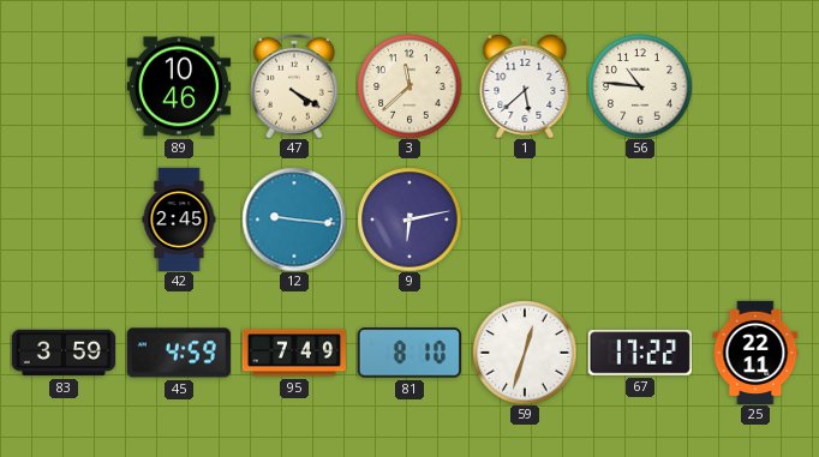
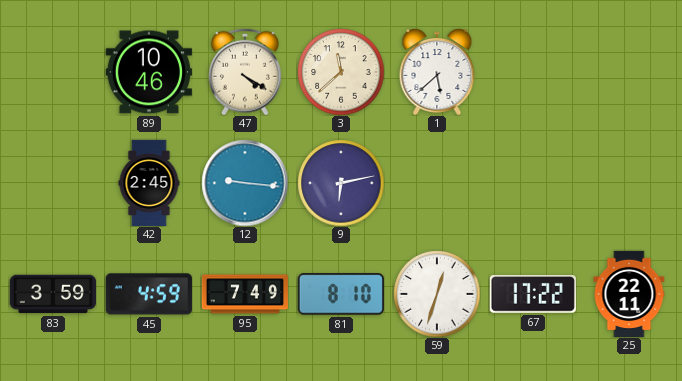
56: 10:46 -> none (640, 86)
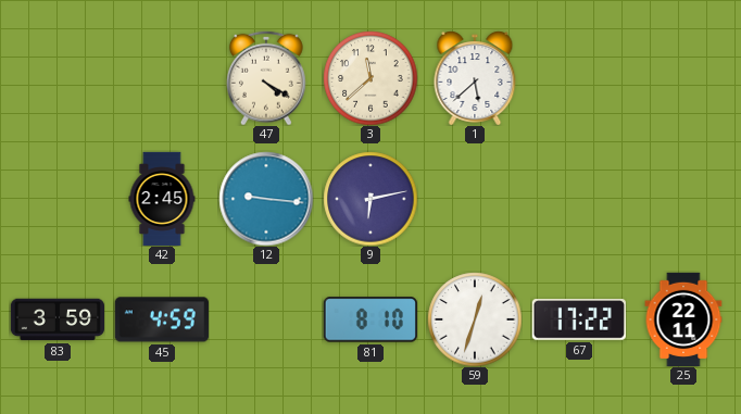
89: 10:46 -> none (149, 72)
95: 7:49 -> none (244, 294)
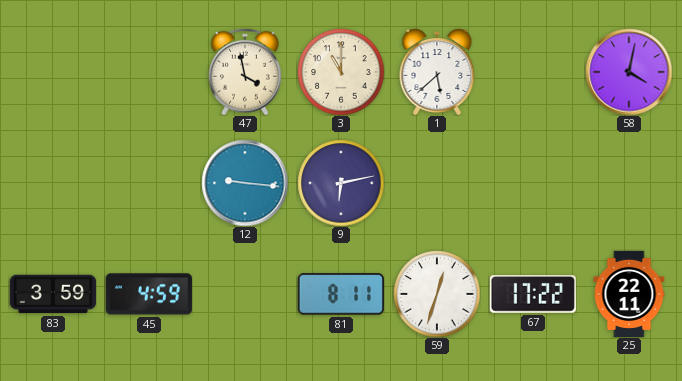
47: 4:20 -> 3:58 (245, 72)
3: 11:38 -> 11:00 (341, 72)
58: none -> 4:02 (629, 72)
42: 2:45 -> none (162, 198)
81: 8:10 -> 8:11 (341, 294)
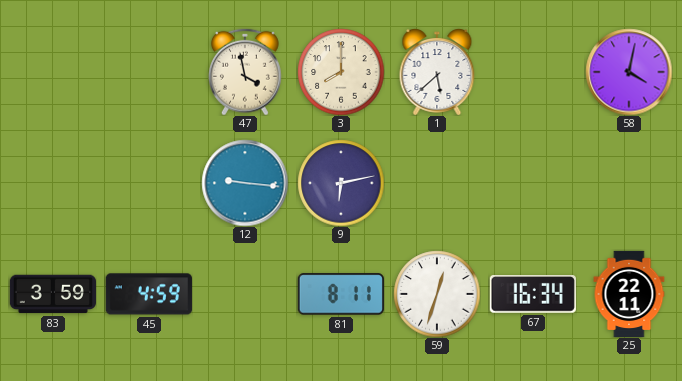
3: 11:00 -> 8:00 (341, 72)
67: 17:22 -> 16:34 (533, 295)
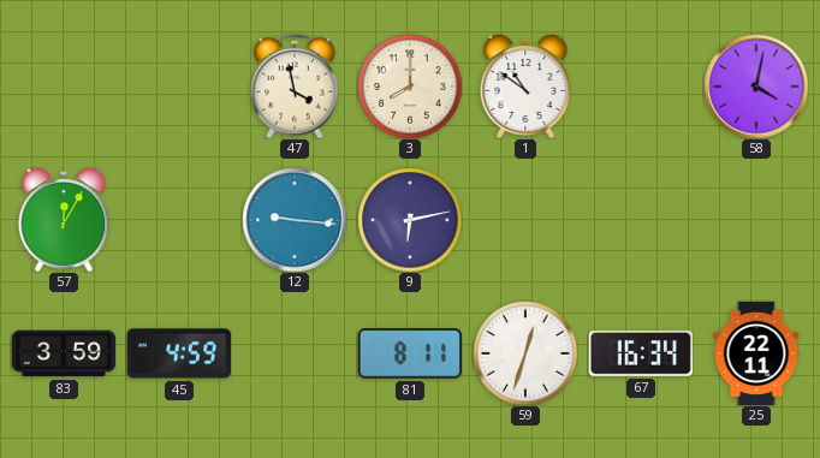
1: 5:38 -> 10:51 (525, 87)
57: none -> 12:05 (64, 220)
